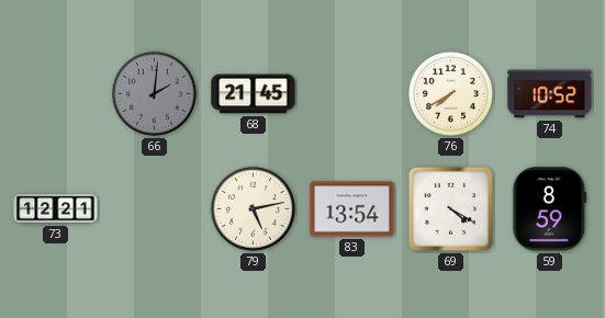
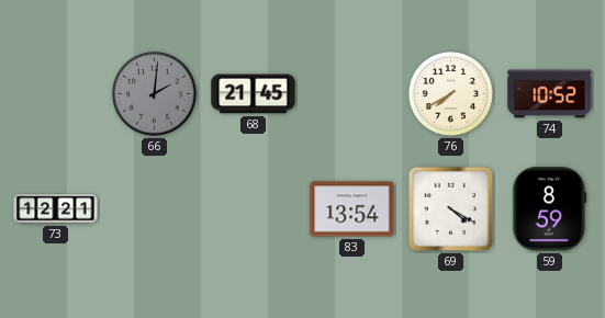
79: 5:13 -> none (253, 208)
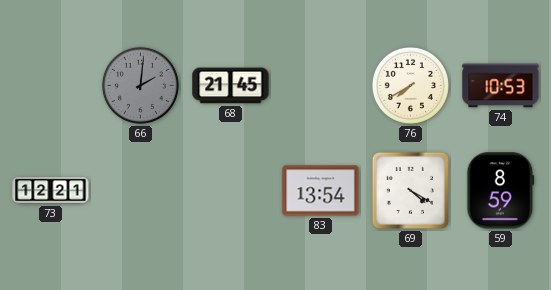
74: 10:52 -> 10:53 (501, 86)
